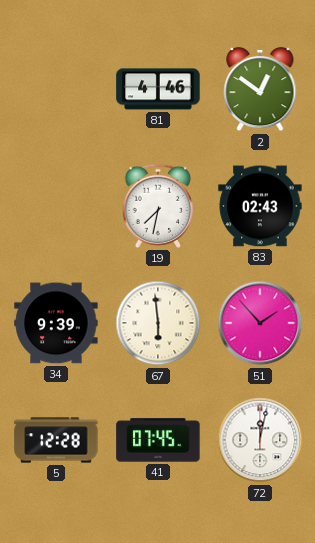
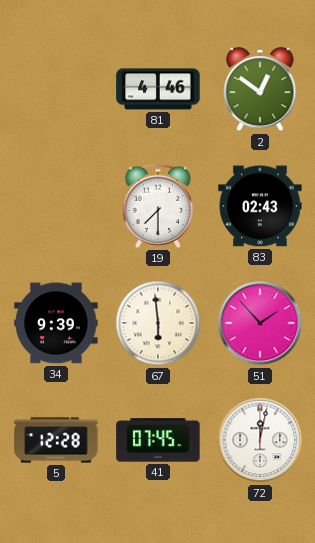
19: 7:32 -> 7:30 (158, 206)
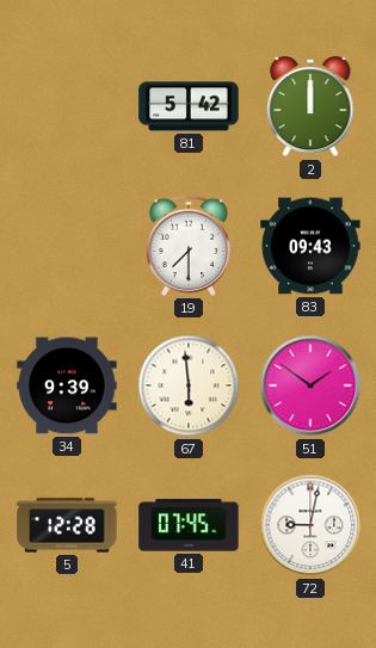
81: 4:46 -> 5:42 (189, 106)
2: 12:51 -> 12:00 (310, 106)
83: 02:43 -> 09:43 (310, 246)
51: 1:53 -> 1:51 (310, 385)
72: 12:02 -> 9:02 (310, 525)
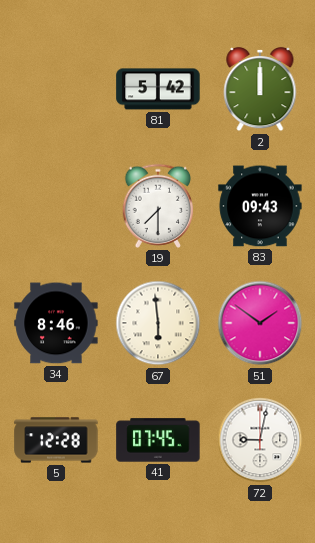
34: 9:39 -> 8:46 (56, 323)
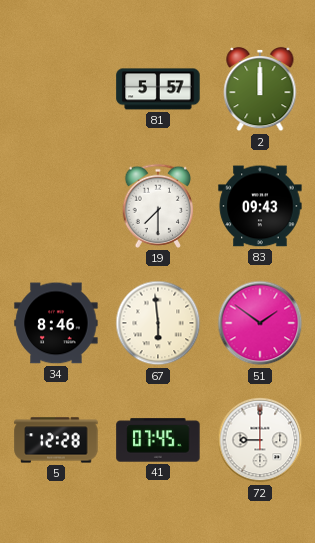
81: 5:42 -> 5:57 (158, 89)
72: 9:02 -> 9:00 (260, 440)
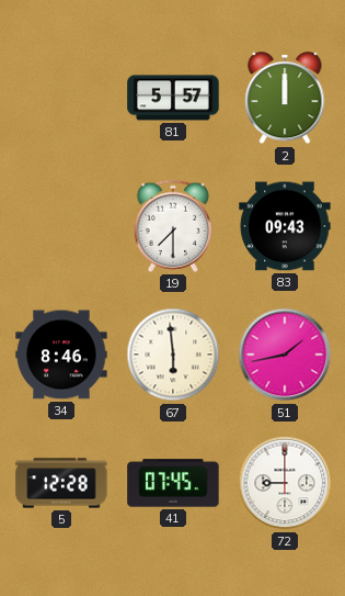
51: 1:51 -> 1:43 (285, 355)
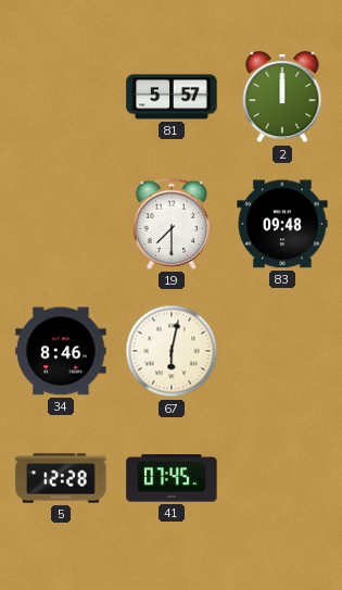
83: 09:43 -> 09:48 (282, 224)
67: 5:59 -> 6:02 (172, 351)
51: 1:43 -> none (285, 355)
72: 9:00 -> none (285, 483)
